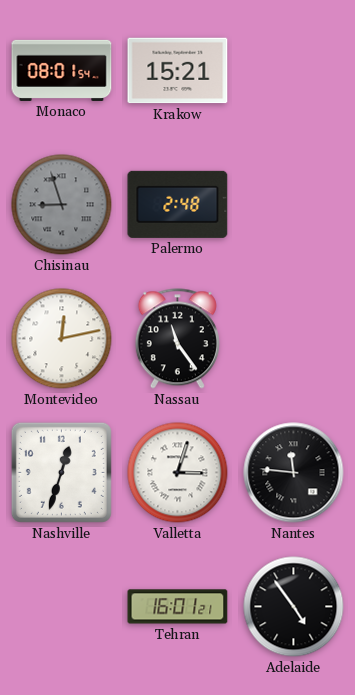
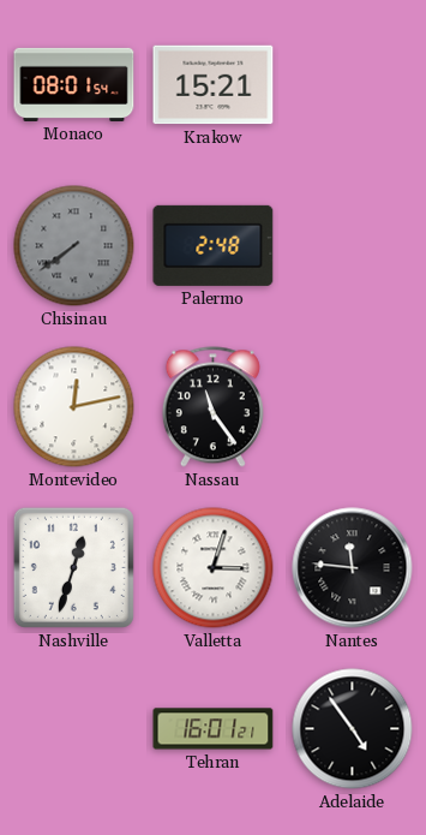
Chisinau: 8:57 -> 7:39 (74, 246)
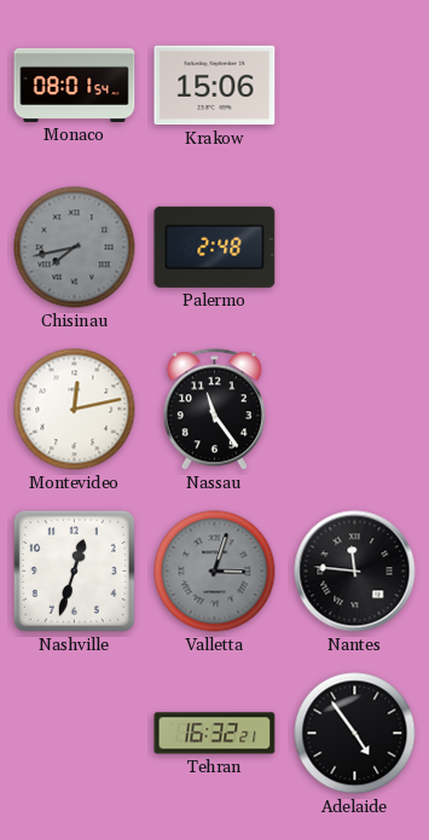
Krakow: 15:21 -> 15:06 (215, 86)
Chisinau: 7:39 -> 7:43 (75, 248)
Valletta dial: white -> grey (215, 572)
Tehran: 16:01 -> 16:32 (215, 734)
